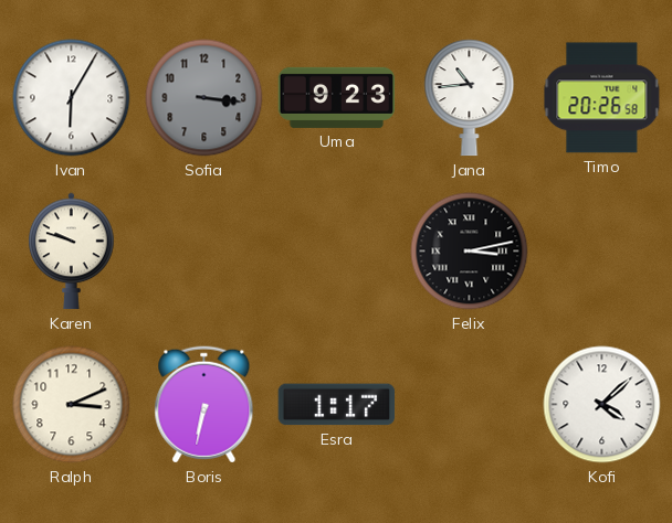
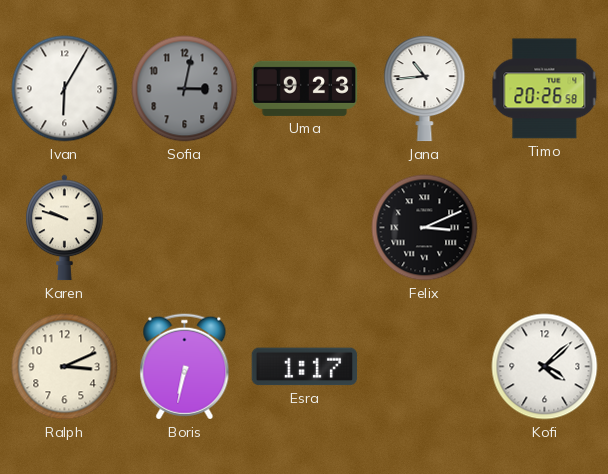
Sofia: 3:16 -> 3:02 (185, 89)
Felix: 3:13 -> 3:11 (425, 228)
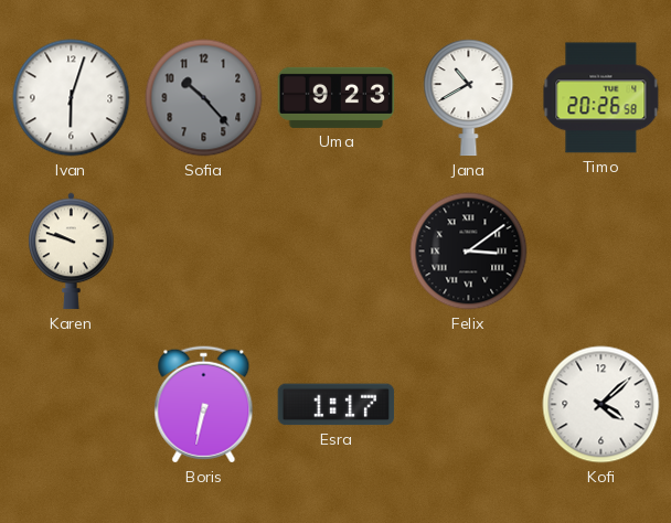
Ivan: 6:05 -> 6:03 (72, 98)
Sofia: 3:02 -> 10:23 (204, 98)
Jana: 10:44 -> 10:40 (469, 98)
Felix: 3:11 -> 3:09 (469, 252)
Ralph: 3:11 -> none (65, 367)
